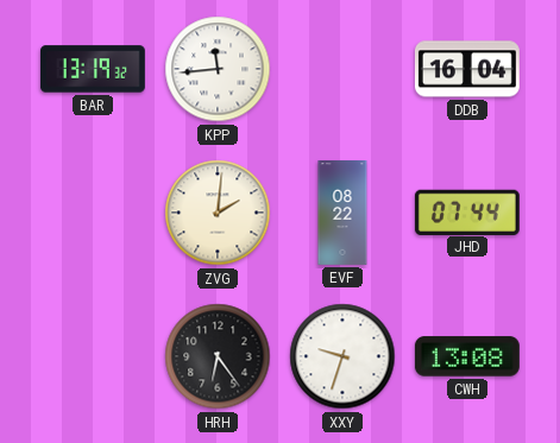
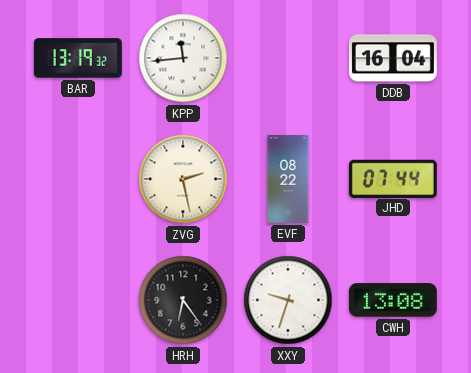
ZVG: 2:01 -> 2:28 (183, 179)
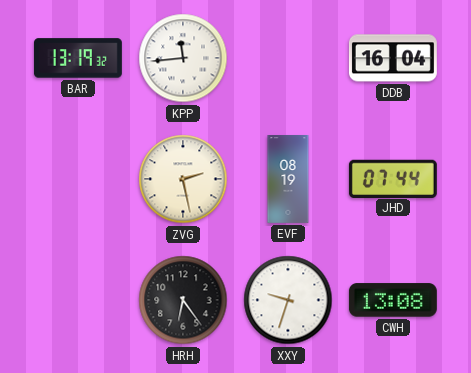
EVF: 08:22 -> 08:19 (288, 180)
